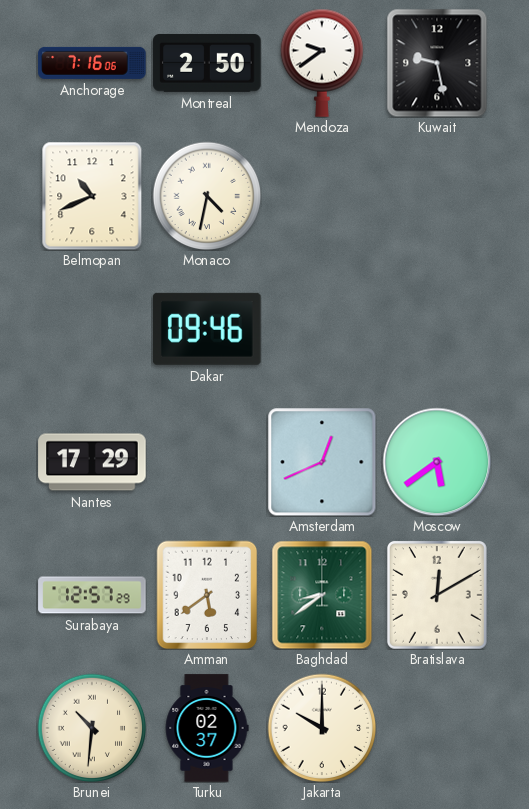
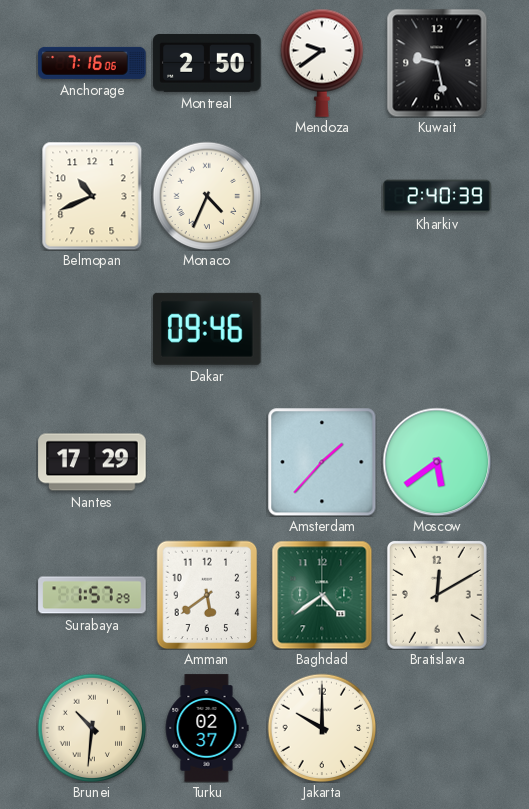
Monaco: 4:32 -> 4:34 (207, 196)
Kharkiv: none -> 2:40 (437, 196)
Amsterdam: 12:41 -> 1:37 (322, 462)
Surabaya: 12:57 -> 1:57 (92, 595)
Baghdad: 8:39 -> 4:39 (322, 595)
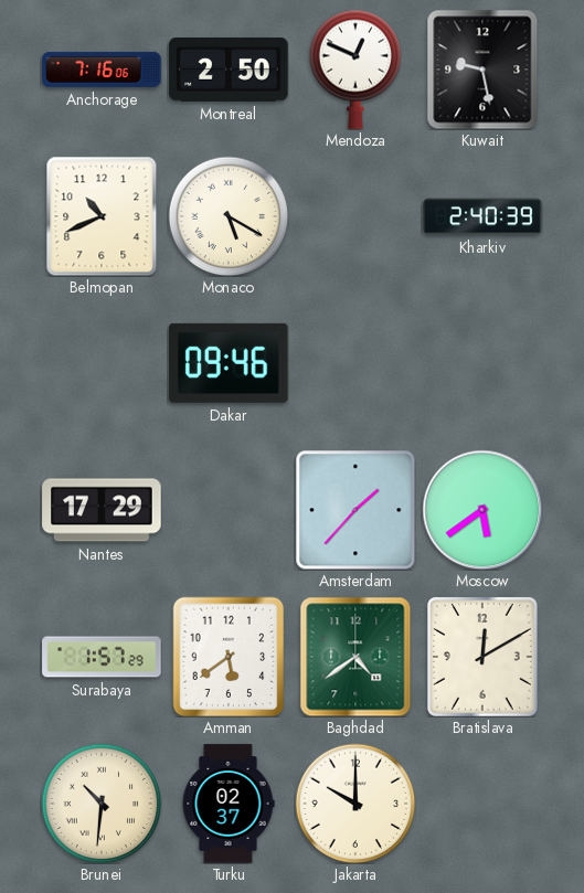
Mendoza: 9:39 -> 12:49 (355, 70)
Monaco: 4:34 -> 5:20 (229, 216)
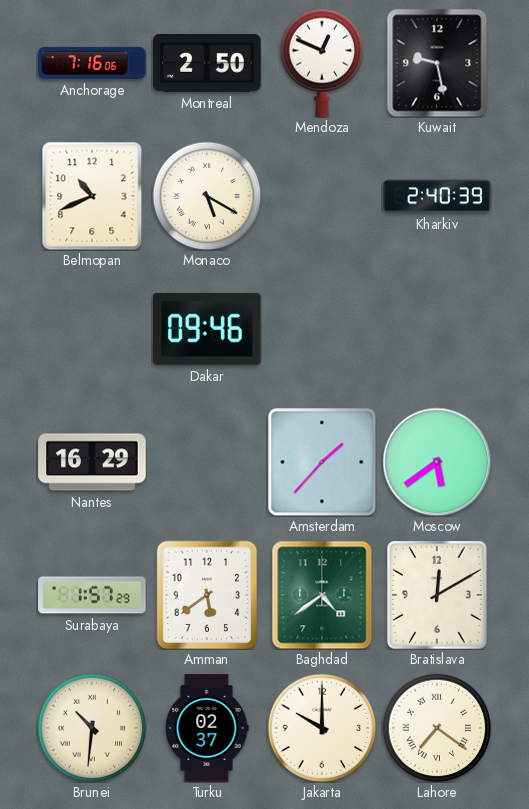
Nantes: 17:29 -> 16:29 (92, 462)
Lahore: none -> 7:21 (437, 728)
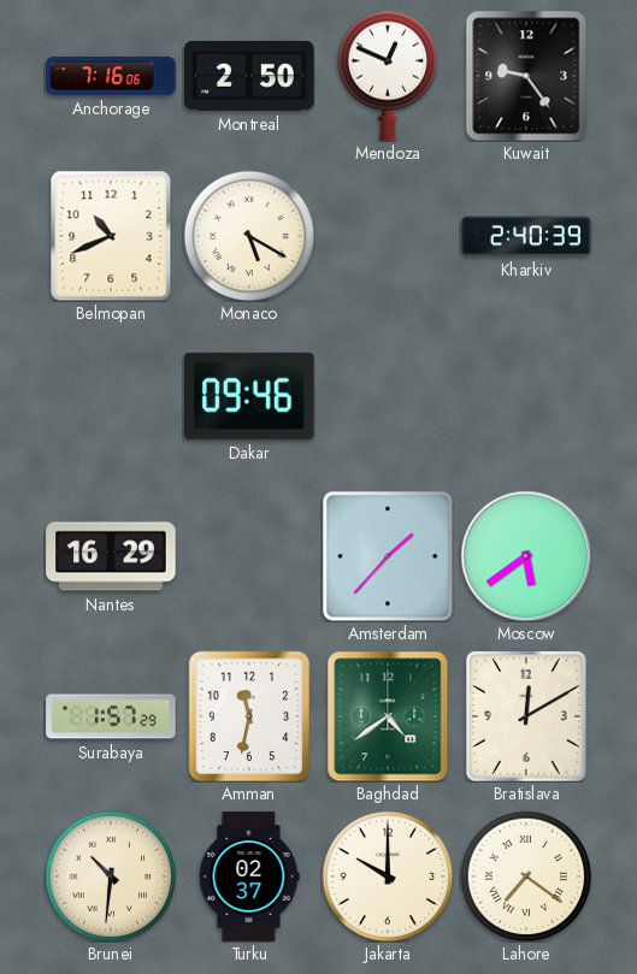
Kuwait: 9:28 -> 9:24 (526, 76)
Amman: 5:39 -> 11:32 (249, 716)
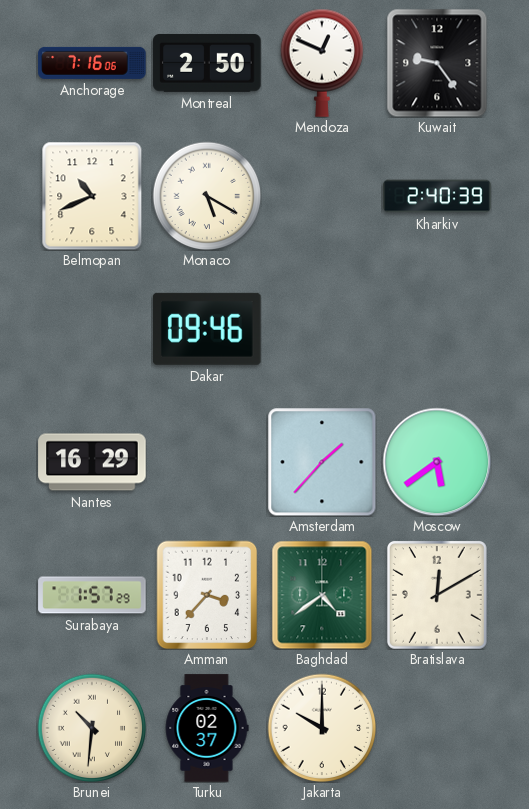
Amman: 11:32 -> 3:37 (207, 595)
Lahore: 7:21 -> none (526, 876)
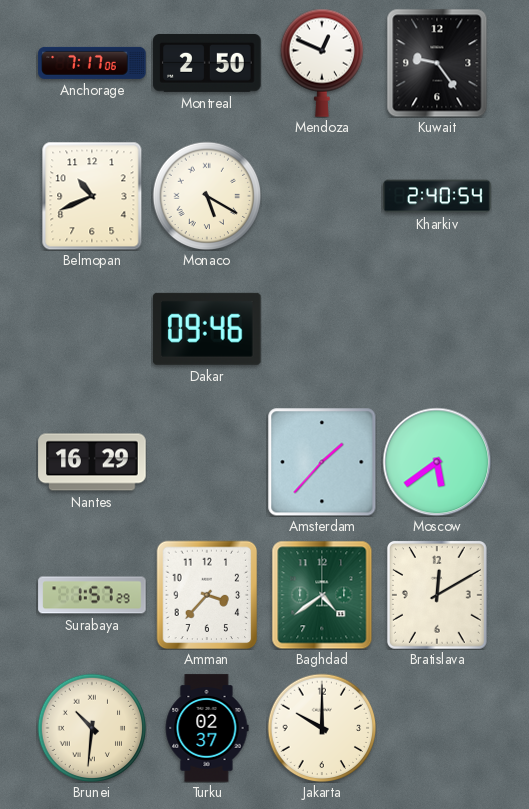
Anchorage: 7:16 -> 7:17 (92, 63)
Kharkiv: 2:40:39 -> 2:40:54 (437, 196)
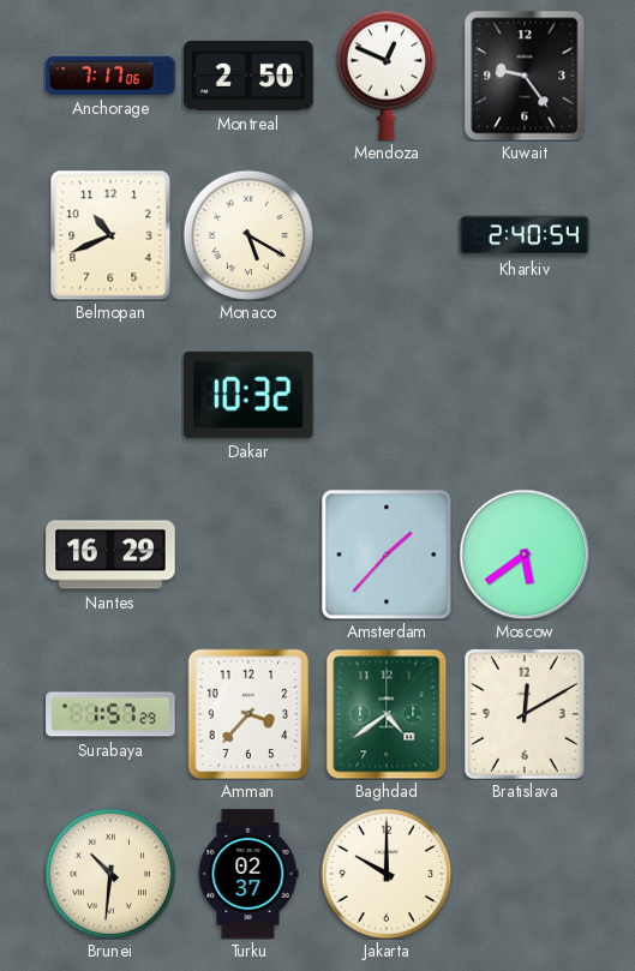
Dakar: 09:46 -> 10:32 (248, 395)
